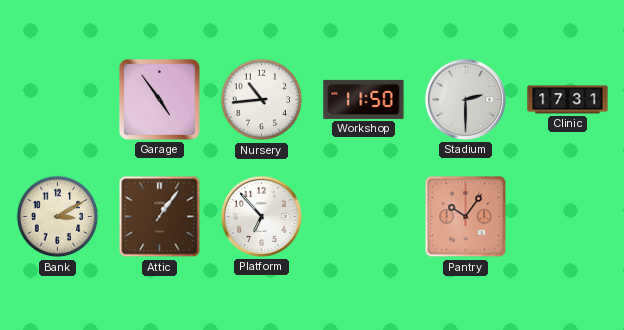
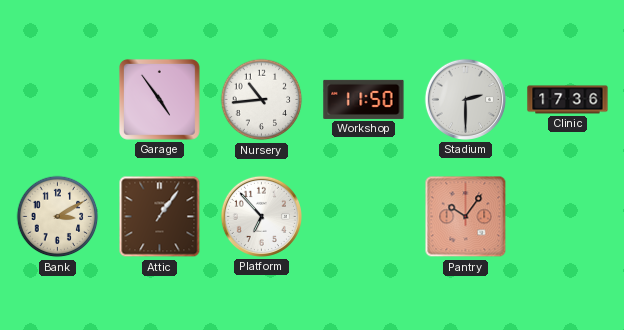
Clinic: 17:31 -> 17:36 (568, 100)
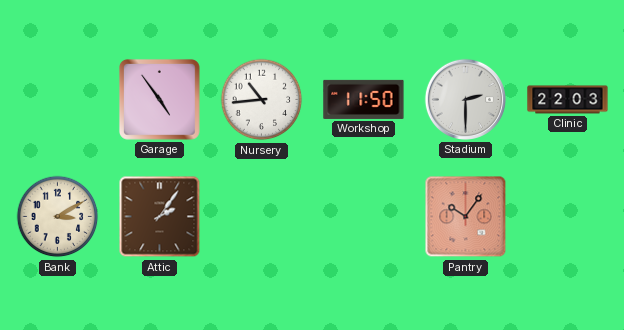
Clinic: 17:36 -> 22:03 (568, 100)
Attic: 1:06 -> 2:06 (160, 217)
Platform: 6:53 -> none (261, 216)
